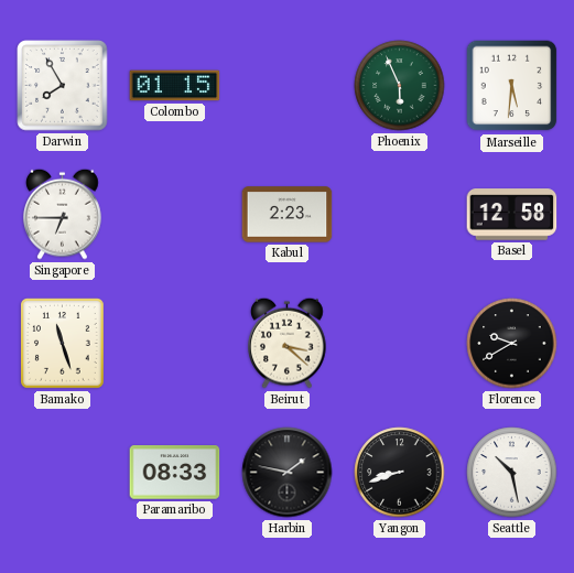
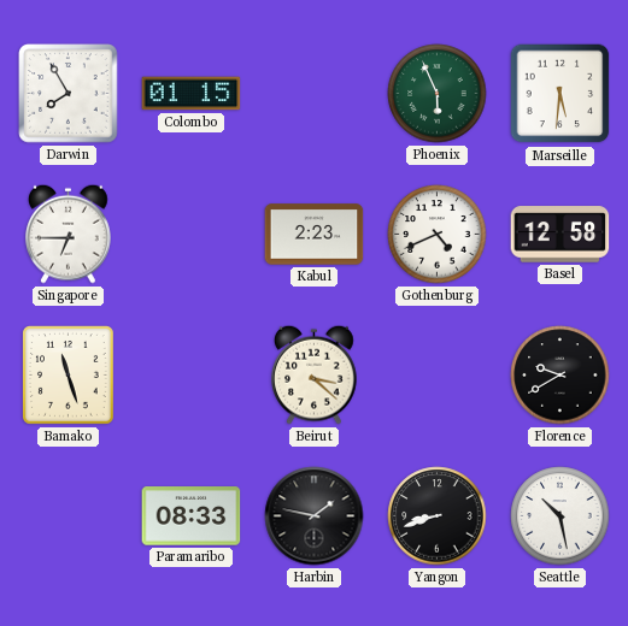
Gothenburg: none -> 4:41 (438, 235)
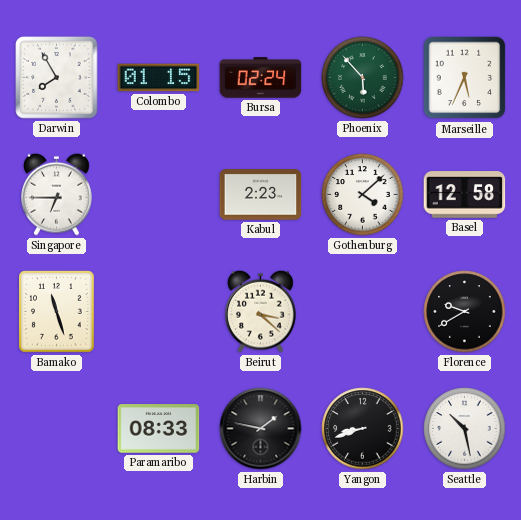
Bursa: none -> 02:24 (261, 78)
Phoenix: 5:56 -> 5:53 (363, 78)
Marseille: 5:31 -> 5:34 (465, 78)
Gothenburg: 4:41 -> 4:08 (363, 195)
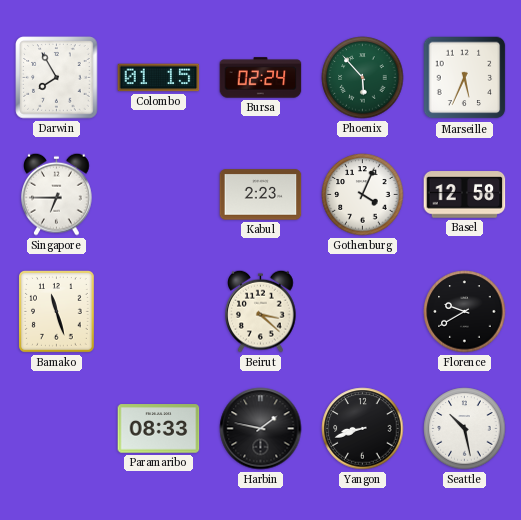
Gothenburg: 4:08 -> 4:04 (363, 195)
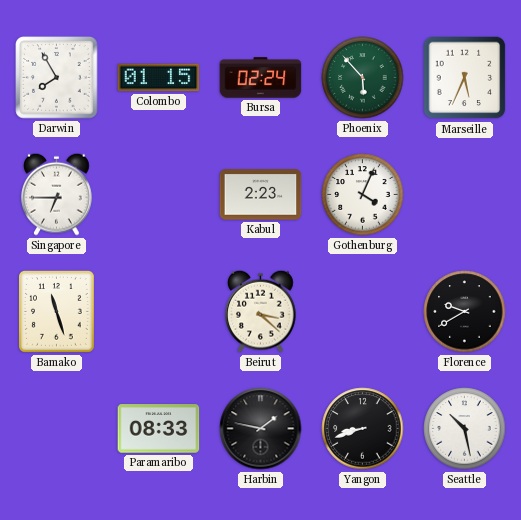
Basel: 12:58 -> none (465, 195)
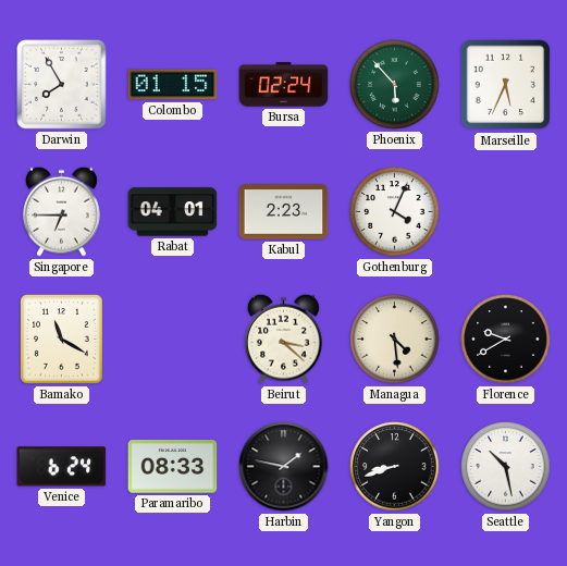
Rabat: none -> 04:01 (173, 212)
Bamako: 11:27 -> 11:20 (62, 340)
Managua: none -> 4:29 (395, 340)
Venice: none -> 6:24 (62, 467)
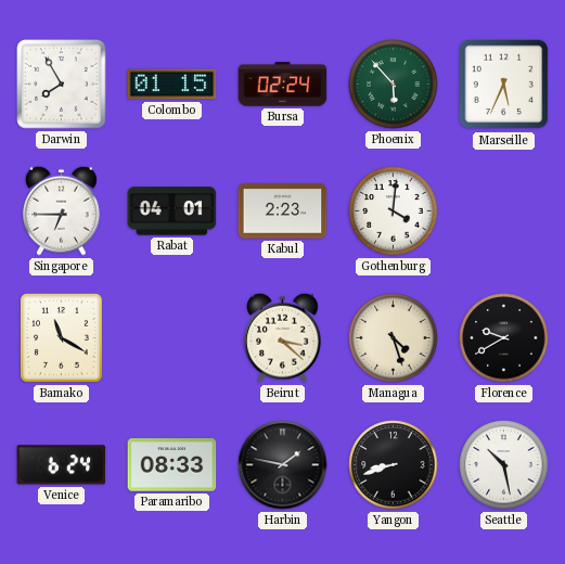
Gothenburg: 4:04 -> 4:01 (394, 211)
Managua: 4:29 -> 4:27 (394, 338)
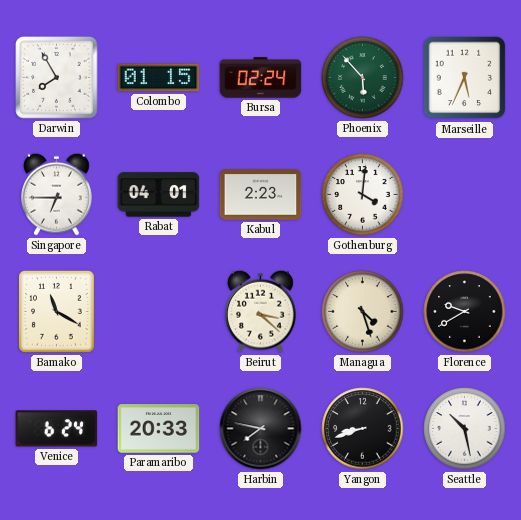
Paramaribo: 08:33 -> 20:33 (159, 429)
Harbin: 1:47 -> 7:47 (261, 429)
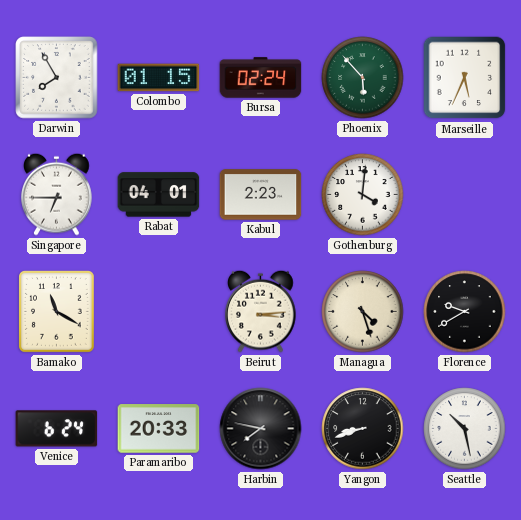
Beirut: 3:22 -> 3:14 (261, 311)
